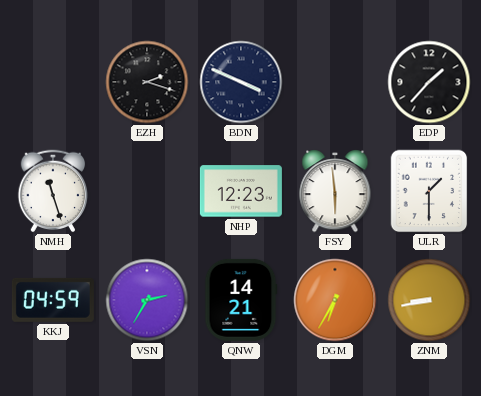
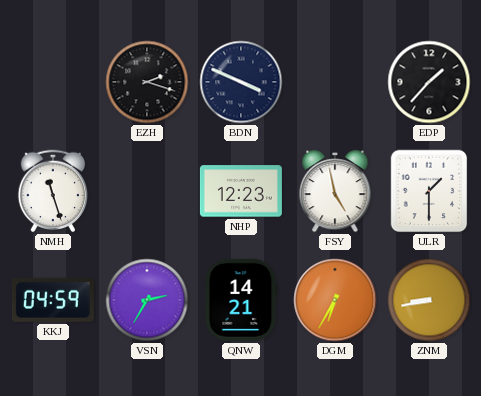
FSY: 5:59 -> 4:58 (335, 191)
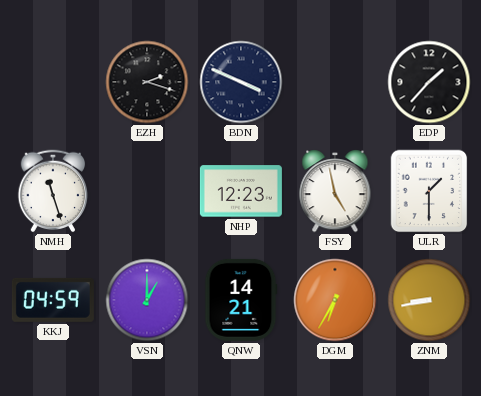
VSN: 2:35 -> 1:00 (147, 300)
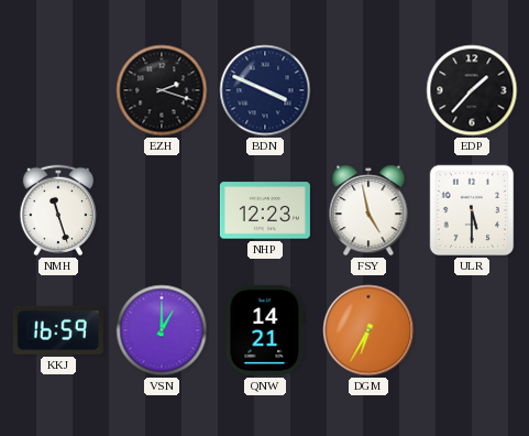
ULR: 1:30 -> 5:30 (472, 210)
KKJ: 04:59 -> 16:59 (58, 330)
ZNM: 8:43 -> none (429, 300)
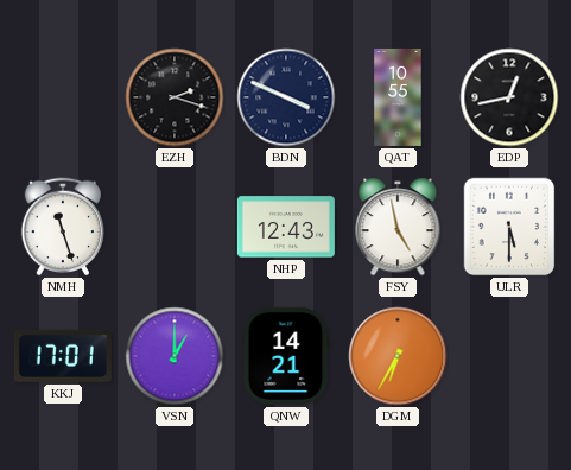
QAT: none -> 10:55 (398, 97)
EDP: 1:37 -> 12:43 (509, 97)
NHP: 12:23 -> 12:43 (286, 227)
KKJ: 16:59 -> 17:01 (63, 356)
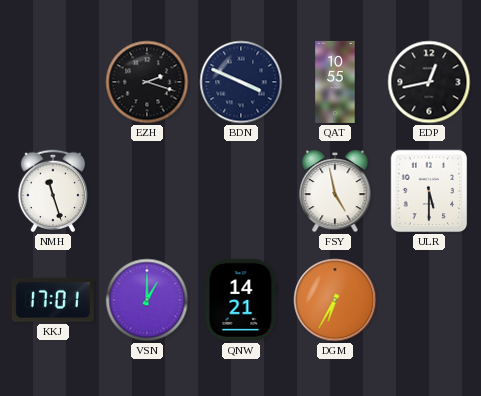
NHP: 12:43 -> none (286, 227)
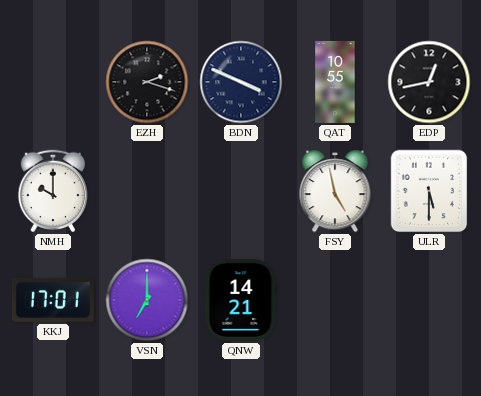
NMH: 11:27 -> 10:00 (53, 191)
VSN: 1:00 -> 7:00 (147, 300)
DGM: 6:35 -> none (335, 300)
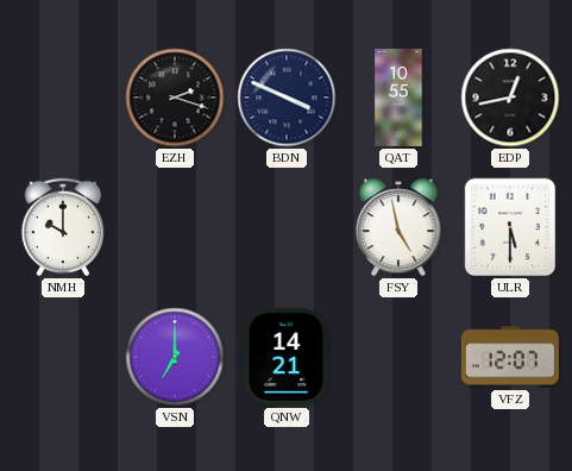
KKJ: 17:01 -> none (53, 300)
VFZ: none -> 12:07 (510, 357)
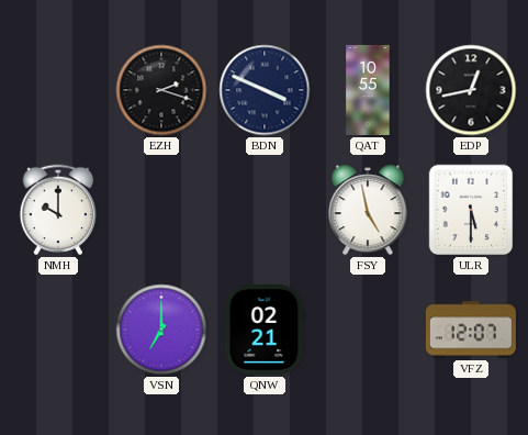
QNW: 14:21 -> 02:21 (265, 330)
